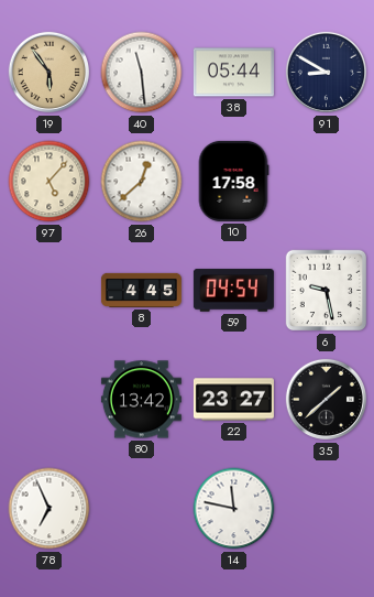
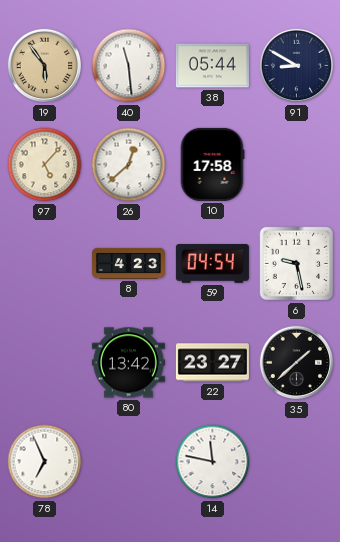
8: 4:45 -> 4:23 (128, 263)
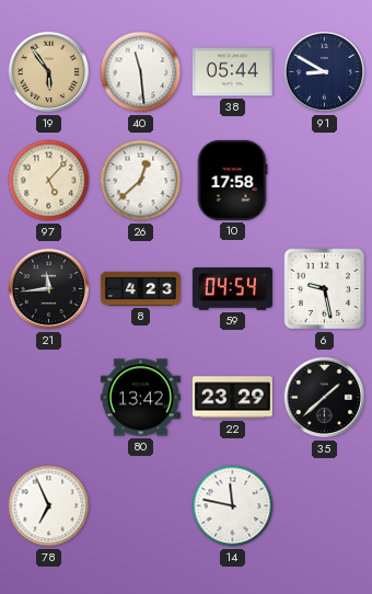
21: none -> 11:44 (49, 289)
22: 23:27 -> 23:29 (232, 398)
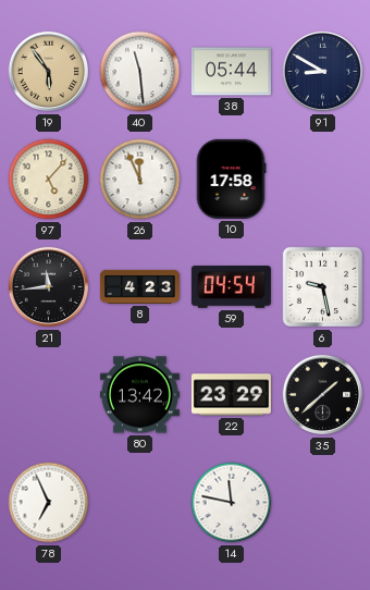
26: 12:38 -> 11:56 (140, 180)
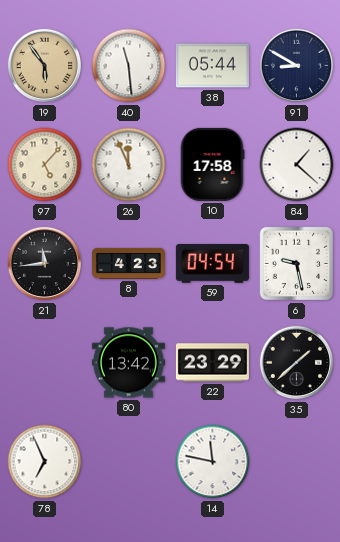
84: none -> 1:22 (297, 165)
